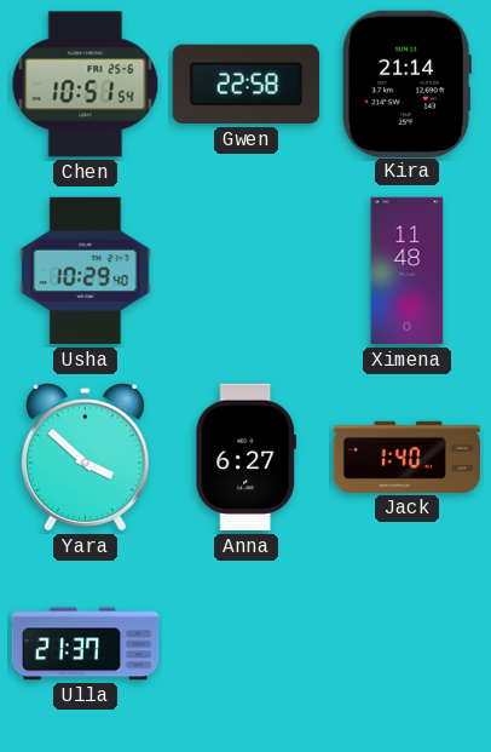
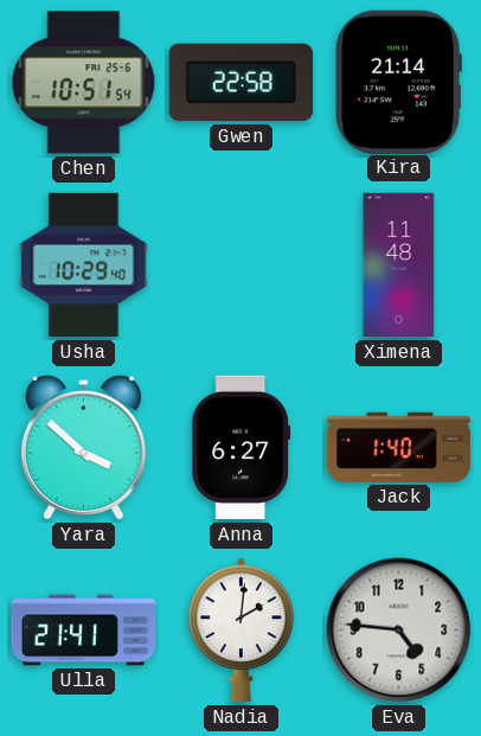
Ulla: 21:37 -> 21:41 (84, 631)
Nadia: none -> 2:01 (240, 631)
Eva: none -> 4:46 (399, 631)
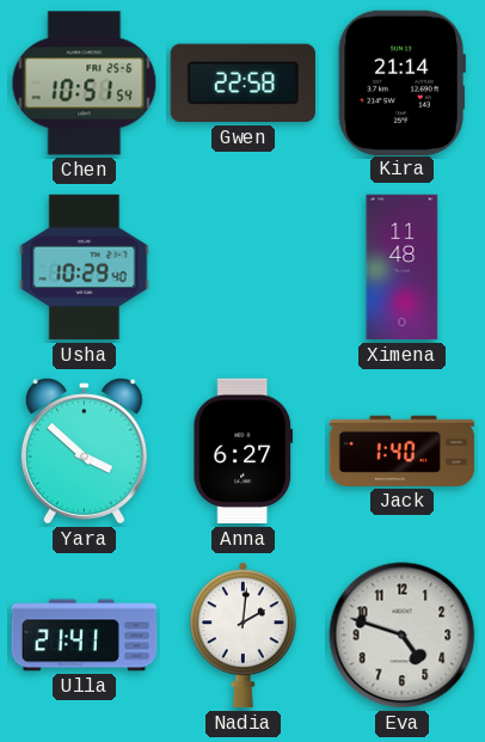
Eva: 4:46 -> 4:48 (403, 636)
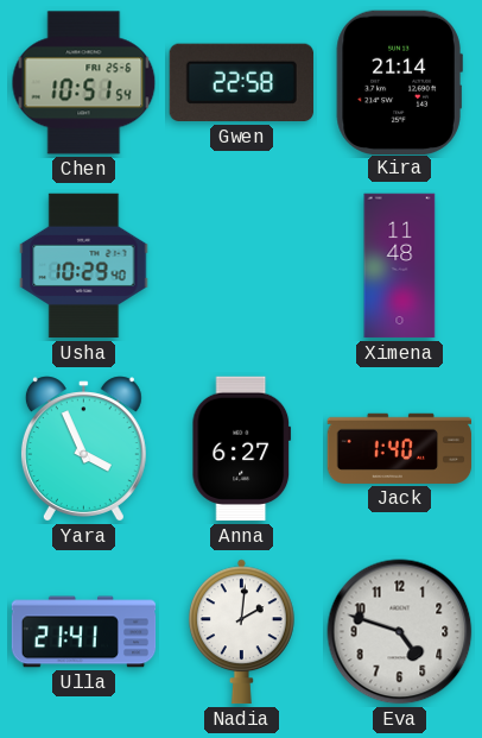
Yara: 3:52 -> 3:56 (83, 449)
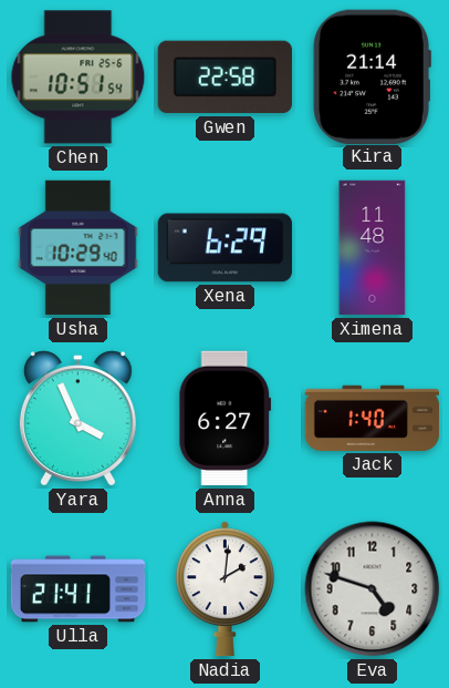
Xena: none -> 6:29 (224, 248)
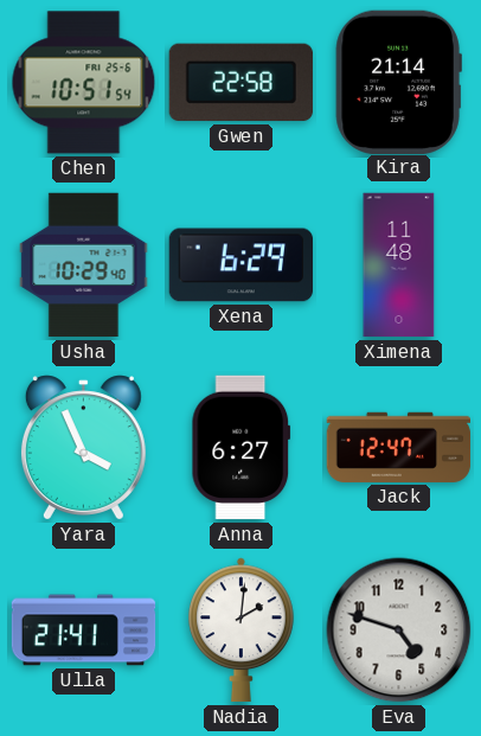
Jack: 1:40 -> 12:47 (399, 447)
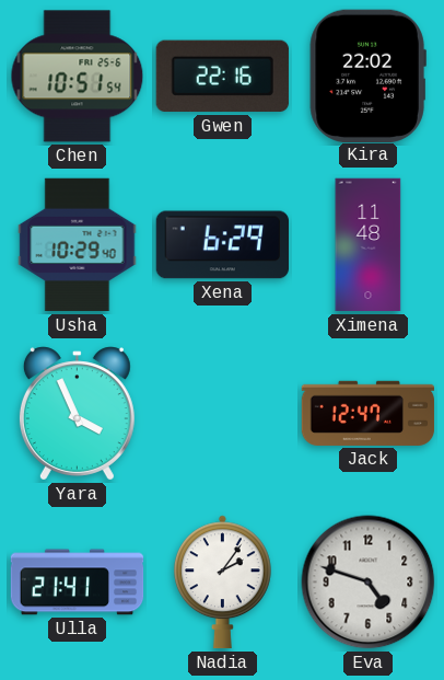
Gwen: 22:58 -> 22:16 (222, 77)
Kira: 21:14 -> 22:02 (367, 76)
Anna: 6:27 -> none (242, 448)
Nadia: 2:01 -> 2:06 (222, 583)
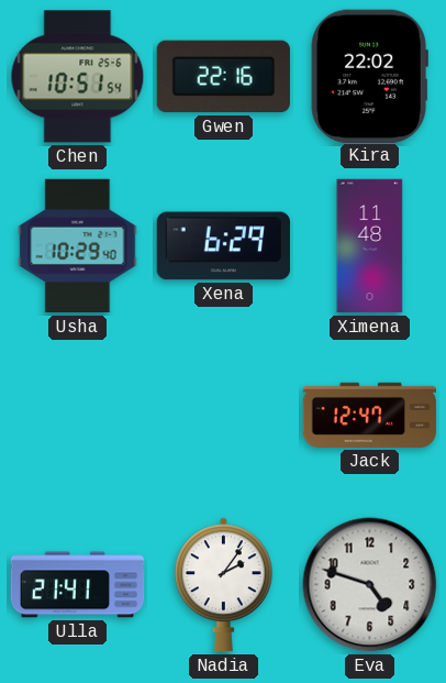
Yara: 3:56 -> none (77, 414)
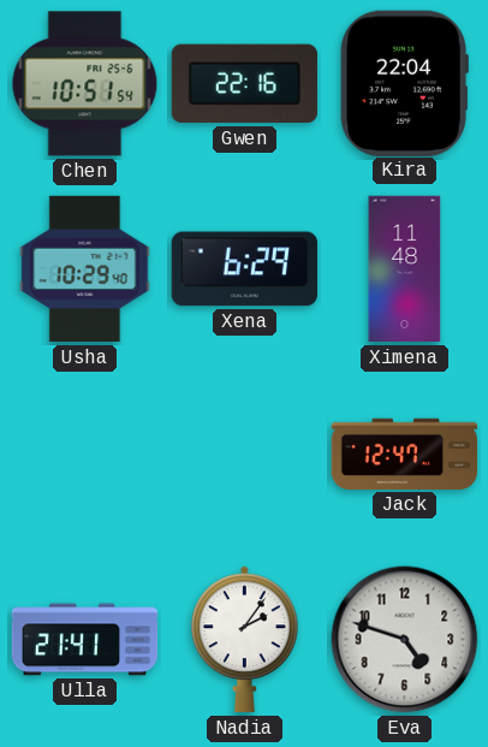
Kira: 22:02 -> 22:04 (404, 83)
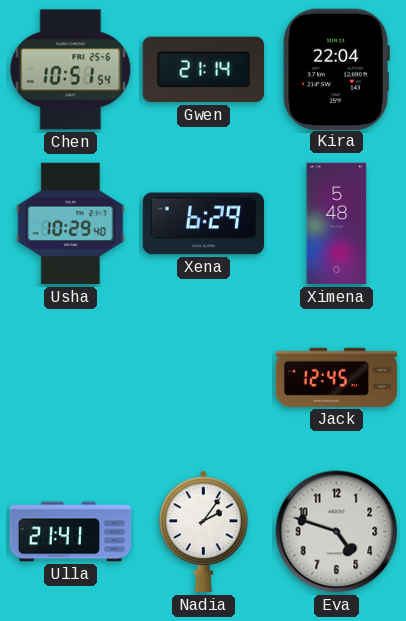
Gwen: 22:16 -> 21:14 (203, 70)
Ximena: 11:48 -> 5:48 (337, 224)
Jack: 12:47 -> 12:45 (337, 377)
